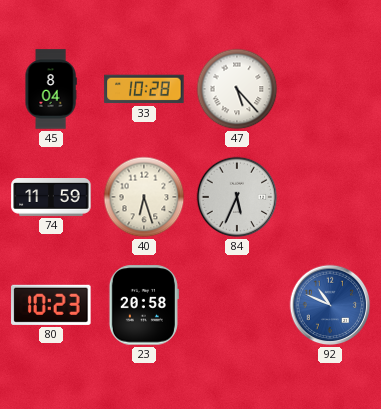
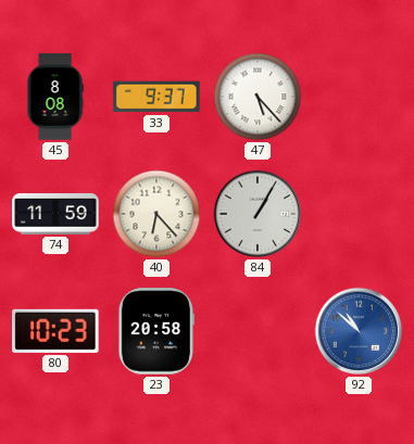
45: 8:04 -> 8:08 (55, 97)
33: 10:28 -> 9:37 (156, 97)
40: 6:27 -> 6:23 (156, 214)
84: 5:34 -> 1:05 (258, 214)
92: 10:49 -> 10:52 (359, 331)
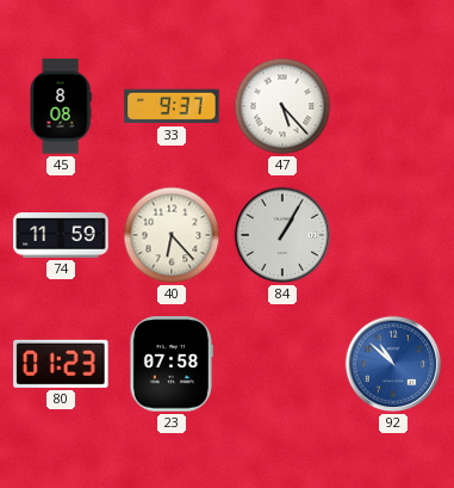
80: 10:23 -> 01:23 (61, 364)
23: 20:58 -> 07:58 (172, 364)
